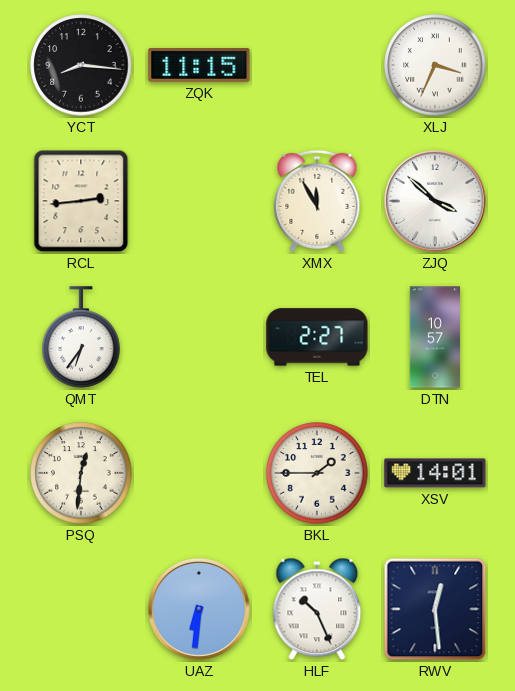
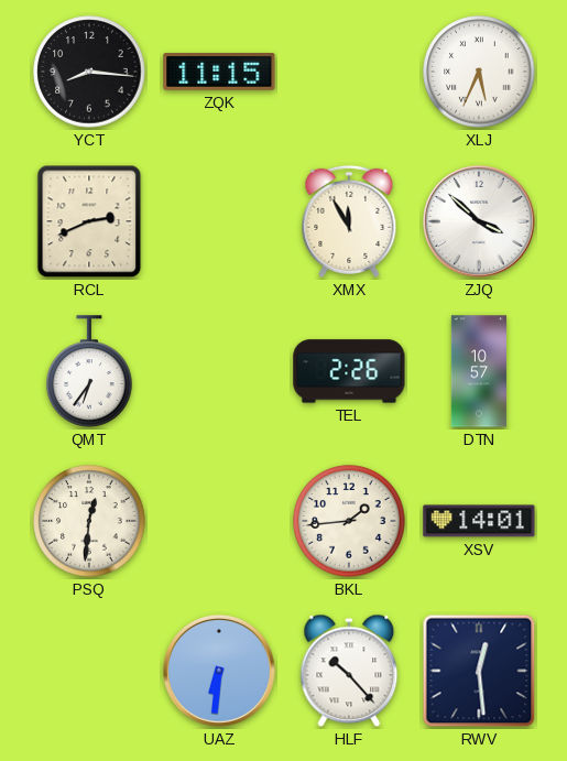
XLJ: 3:34 -> 5:34 (479, 72)
RCL: 2:44 -> 2:41 (89, 221)
TEL: 2:27 -> 2:26 (349, 371)
BKL: 1:45 -> 1:44 (349, 521)
HLF: 10:26 -> 10:23 (349, 671)
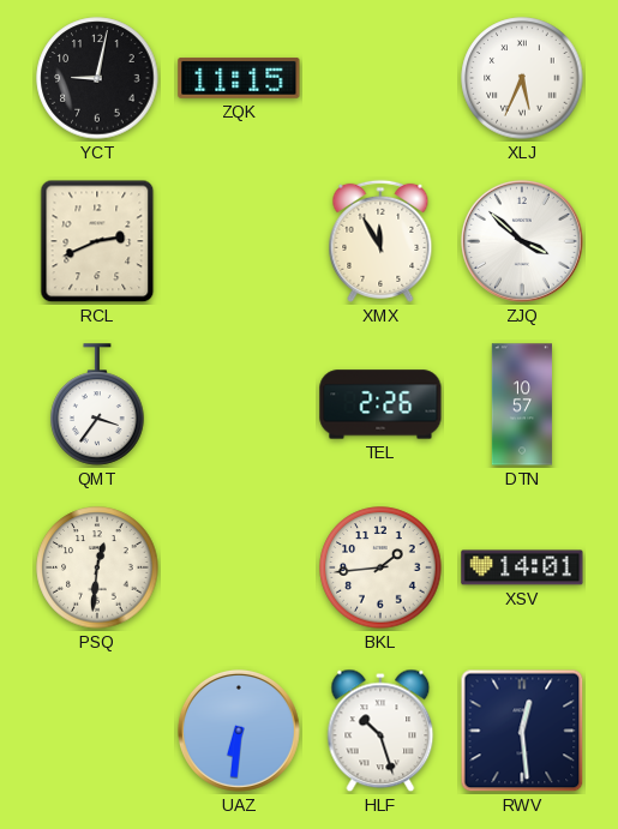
YCT: 8:16 -> 9:02 (97, 78)
QMT: 6:36 -> 3:36 (97, 404)
HLF: 10:23 -> 10:27 (380, 731)
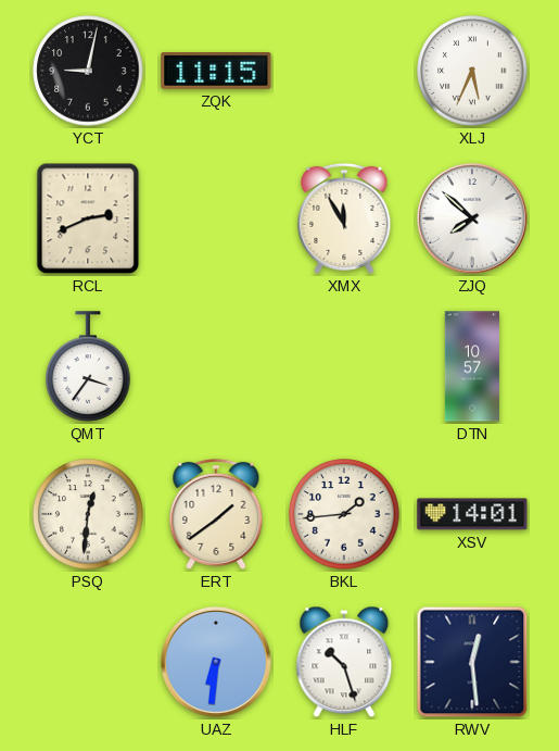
ZJQ: 3:52 -> 7:52 (472, 218)
TEL: 2:26 -> none (380, 404)
ERT: none -> 1:39 (216, 514)
